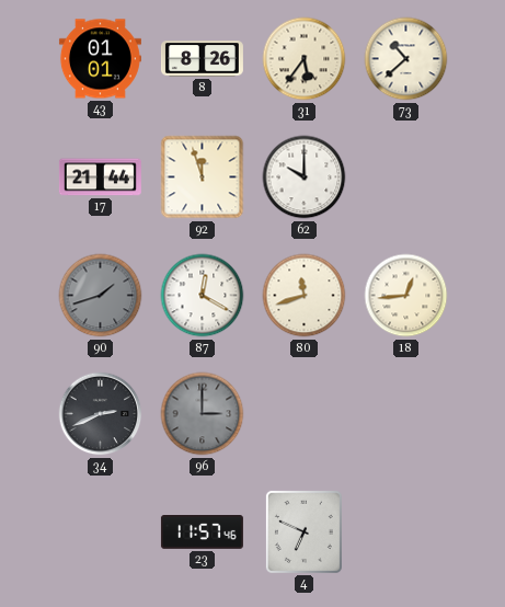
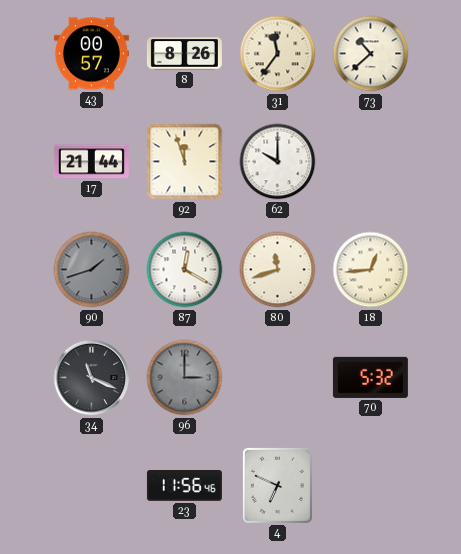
43: 01:01 -> 00:57 (91, 54)
31: 5:36 -> 11:36 (278, 54)
34: 2:41 -> 11:19 (92, 378)
70: none -> 5:32 (370, 377)
23: 11:57 -> 11:56 (184, 486)
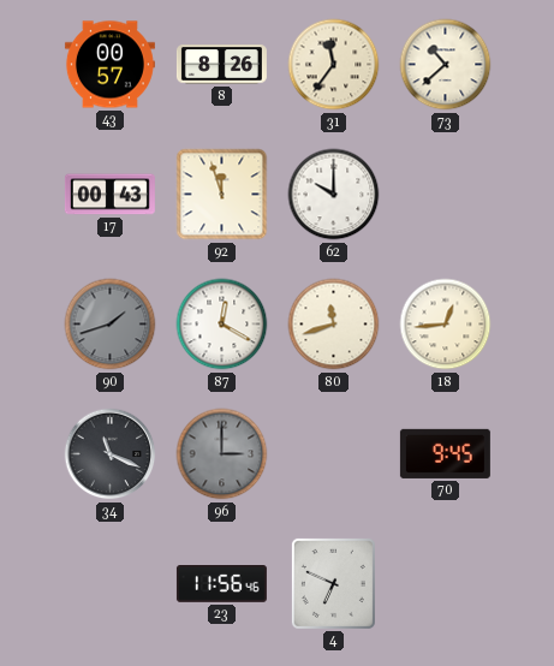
17: 21:44 -> 00:43 (109, 195)
70: 5:32 -> 9:45 (445, 453)
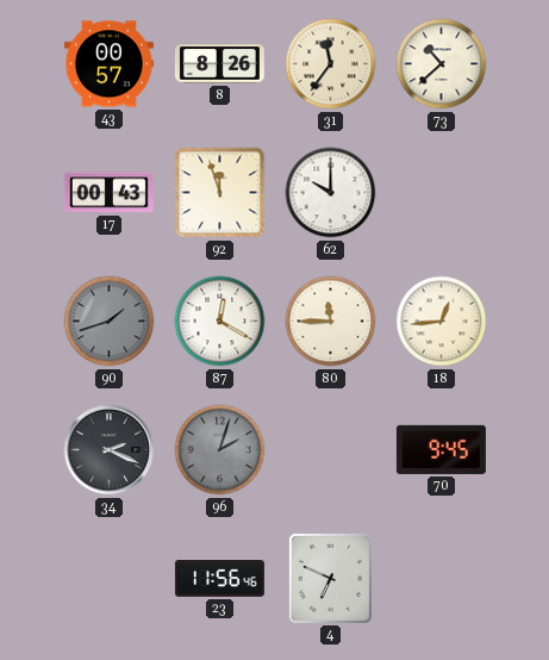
80: 11:42 -> 11:45 (331, 322)
34: 11:19 -> 2:19 (110, 450)
96: 3:00 -> 2:03 (220, 450)
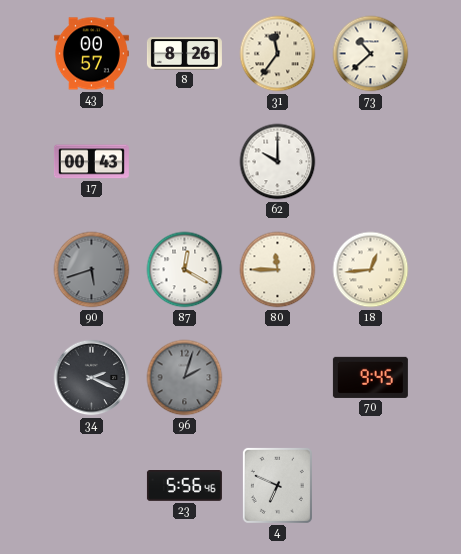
92: 11:57 -> none (220, 193)
90: 1:42 -> 5:42 (92, 270)
23: 11:56 -> 5:56 (184, 486)
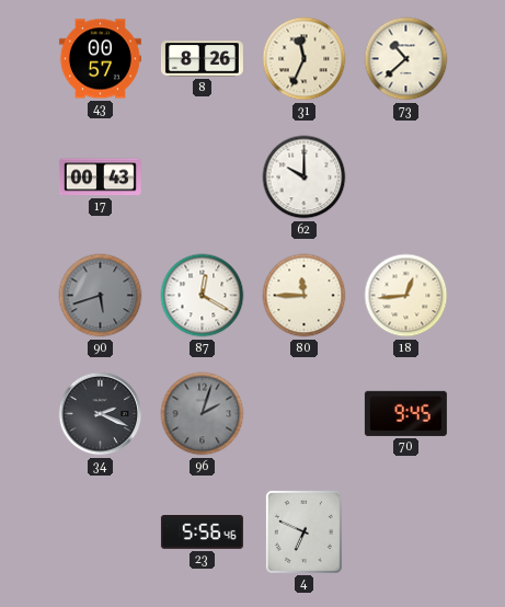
31: 11:36 -> 11:34 (305, 59)
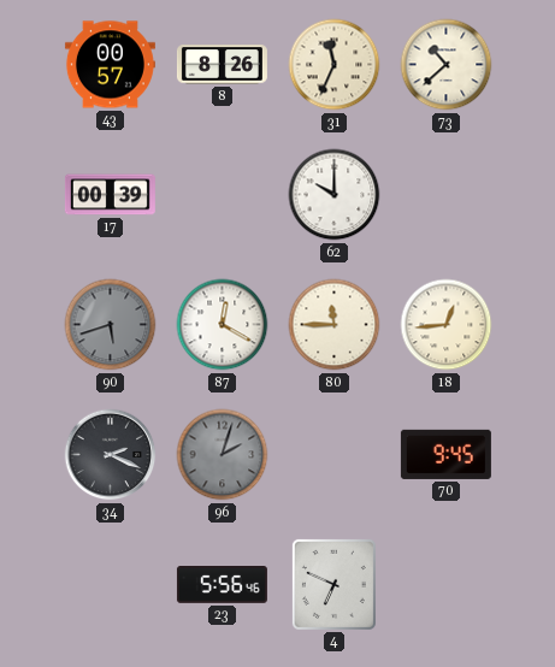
17: 00:43 -> 00:39 (110, 195)
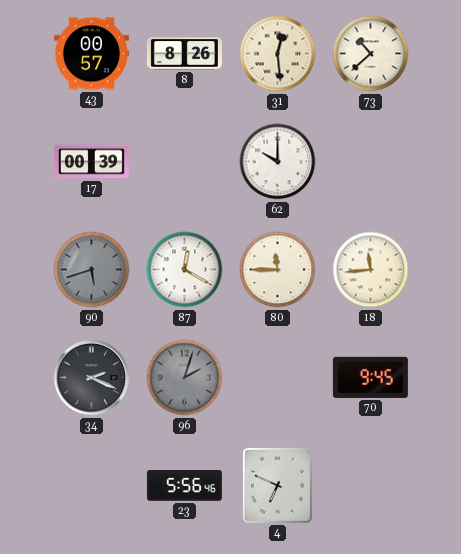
31: 11:34 -> 12:29 (278, 54)
18: 12:44 -> 11:44 (371, 270)
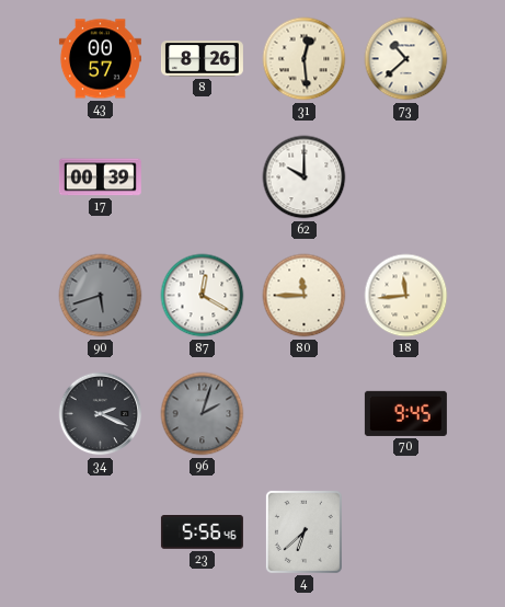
4: 6:49 -> 6:38 (303, 531)
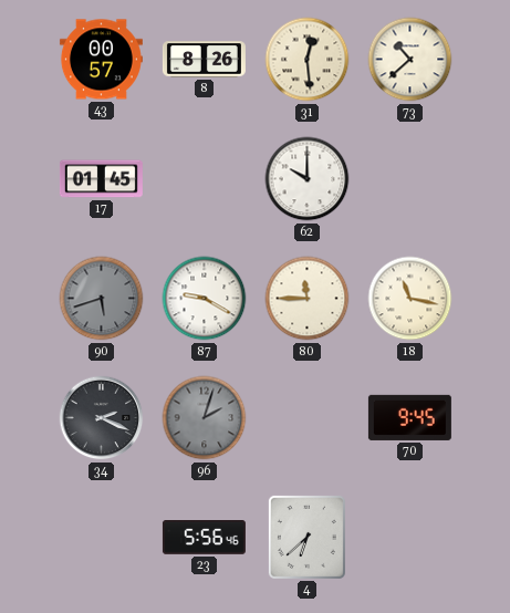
17: 00:39 -> 01:45 (101, 179)
87: 12:20 -> 9:20 (205, 299)
18: 11:44 -> 11:17 (410, 299)
